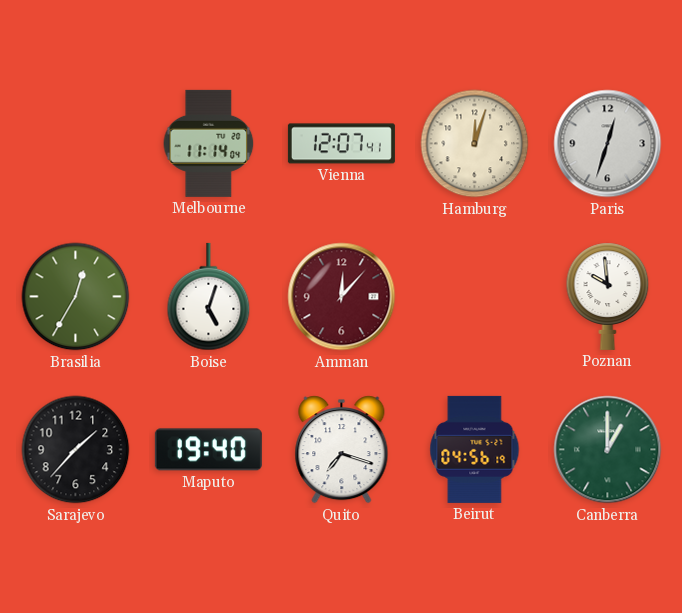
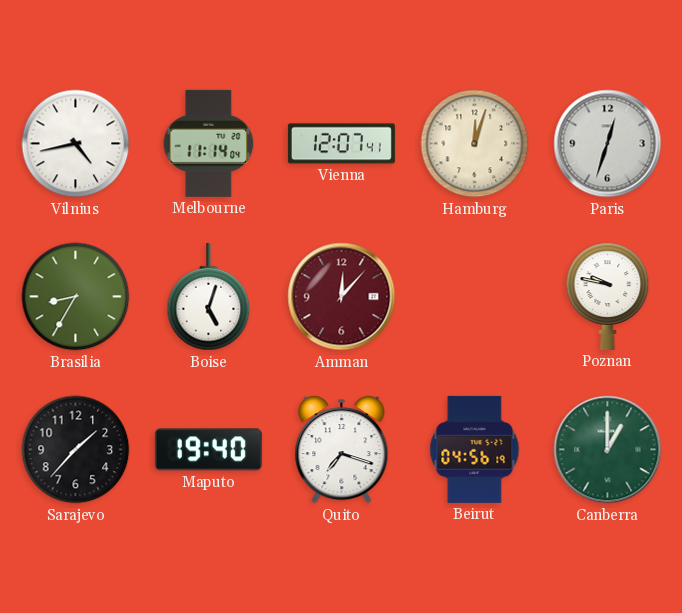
Vilnius: none -> 4:43 (76, 144)
Brasilia: 12:35 -> 8:35 (76, 297)
Poznan: 9:59 -> 9:47 (608, 296)
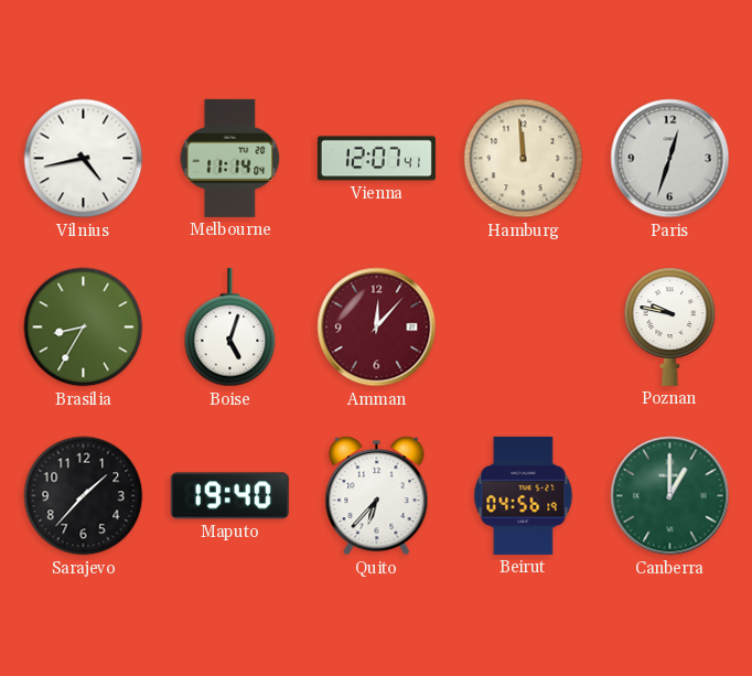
Hamburg: 12:03 -> 11:59 (524, 159)
Quito: 7:18 -> 6:37 (377, 496)
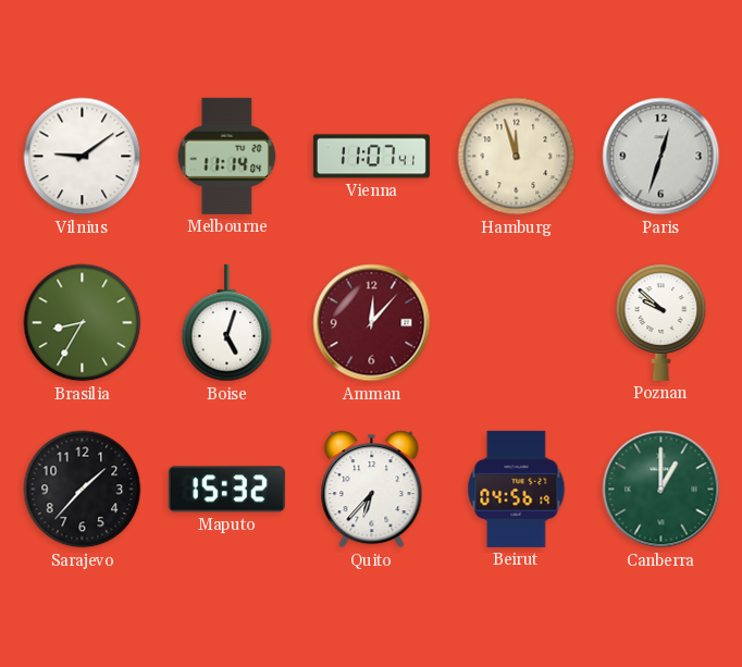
Vilnius: 4:43 -> 9:09 (83, 157)
Vienna: 12:07 -> 11:07 (371, 157)
Hamburg: 11:59 -> 11:57 (517, 157)
Poznan: 9:47 -> 9:52 (661, 322)
Maputo: 19:40 -> 15:32 (226, 490)
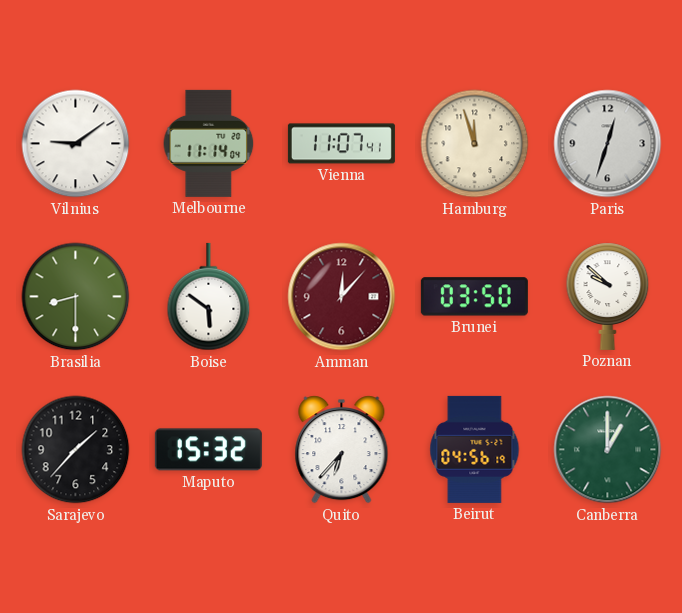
Brasilia: 8:35 -> 8:30 (76, 297)
Boise: 5:03 -> 5:51 (209, 297)
Brunei: none -> 03:50 (474, 297)
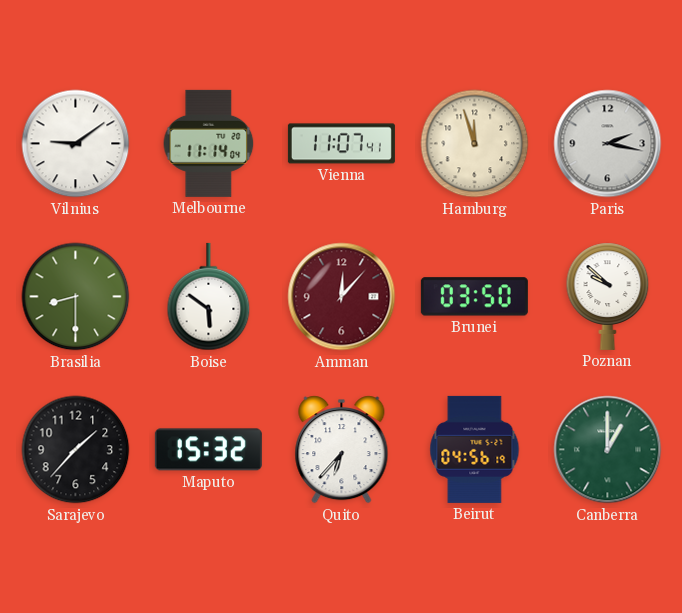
Paris: 12:33 -> 2:17 (608, 144)
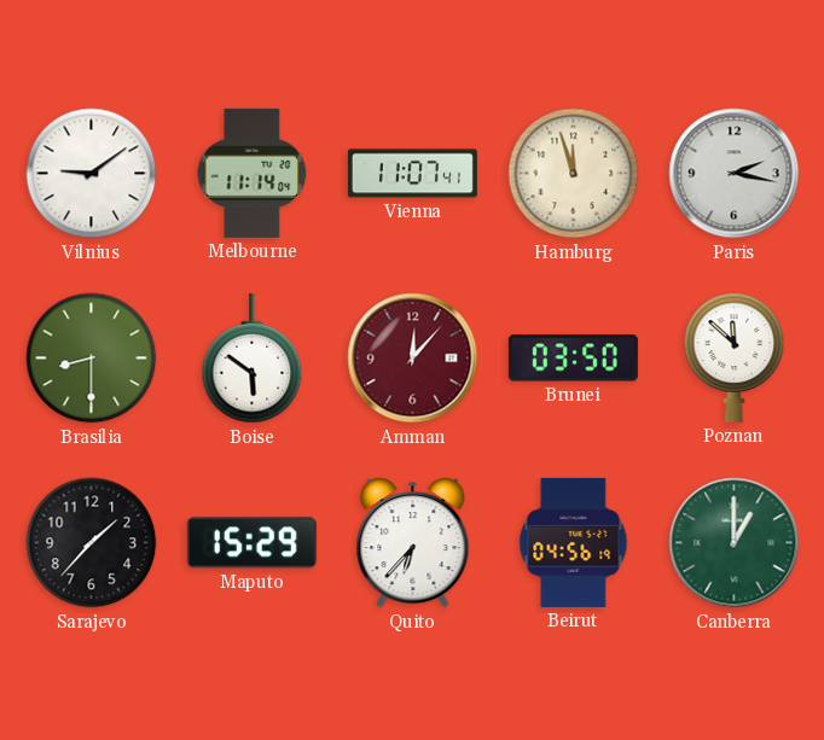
Poznan: 9:52 -> 11:52 (735, 357)
Maputo: 15:32 -> 15:29 (251, 543)
